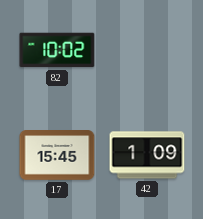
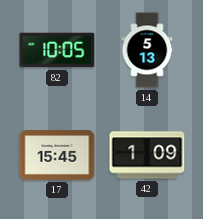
82: 10:02 -> 10:05 (57, 50)
14: none -> 5:13 (147, 50)
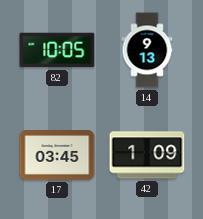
14: 5:13 -> 9:13 (147, 50)
17: 15:45 -> 03:45 (57, 155)
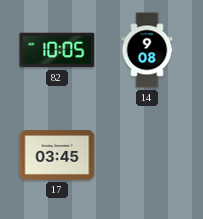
14: 9:13 -> 9:08 (147, 50)
42: 1:09 -> none (147, 155)
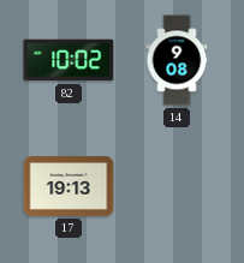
82: 10:05 -> 10:02 (69, 60)
17: 03:45 -> 19:13 (69, 186)
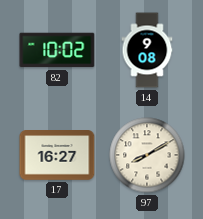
17: 19:13 -> 16:27 (57, 155)
97: none -> 8:10 (147, 155)
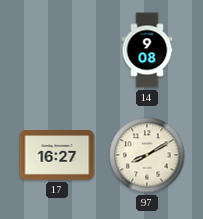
82: 10:02 -> none (57, 50)
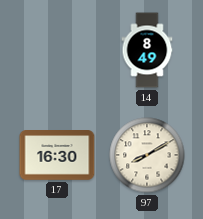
14: 9:08 -> 8:49 (147, 50)
17: 16:27 -> 16:30 (57, 155)
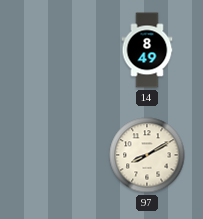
17: 16:30 -> none (57, 155)
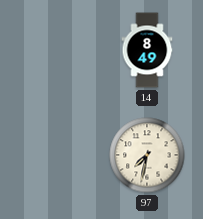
97: 8:10 -> 7:32 (147, 155)
